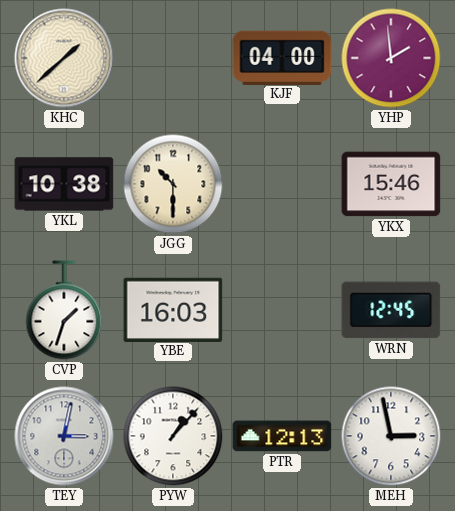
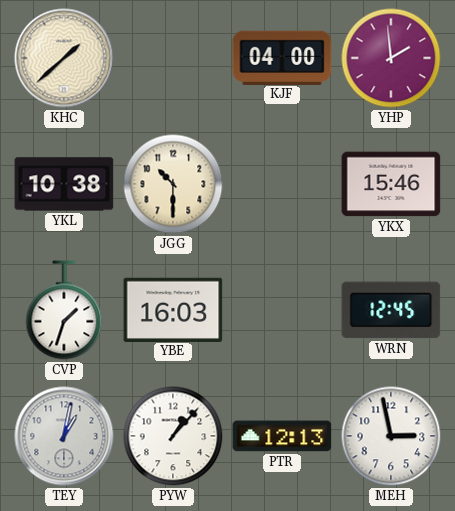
TEY: 3:02 -> 1:02 (64, 436)
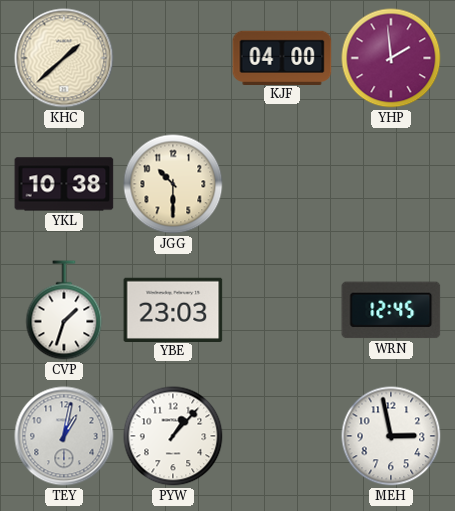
YKX: 15:46 -> none (391, 184)
YBE: 16:03 -> 23:03 (173, 309)
PTR: 12:13 -> none (282, 436)
